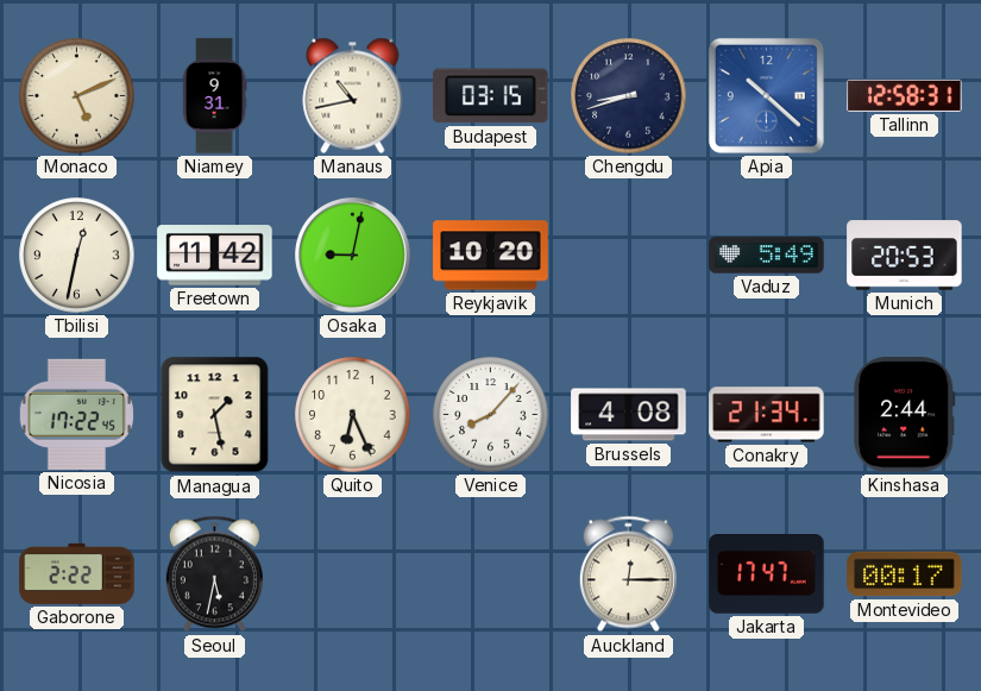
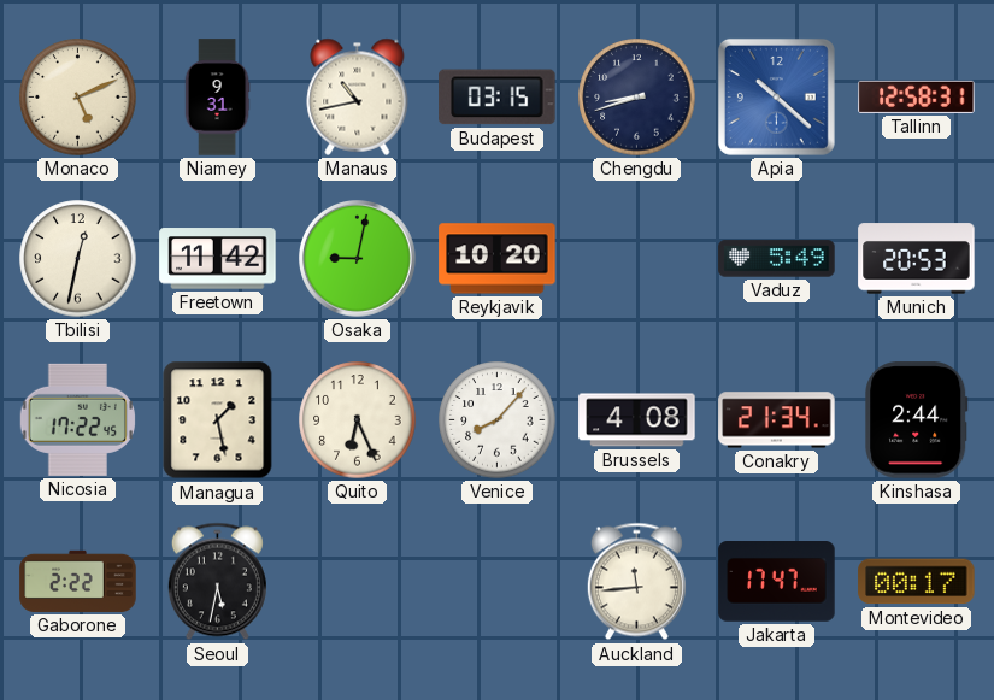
Auckland: 12:15 -> 11:44 (636, 582)
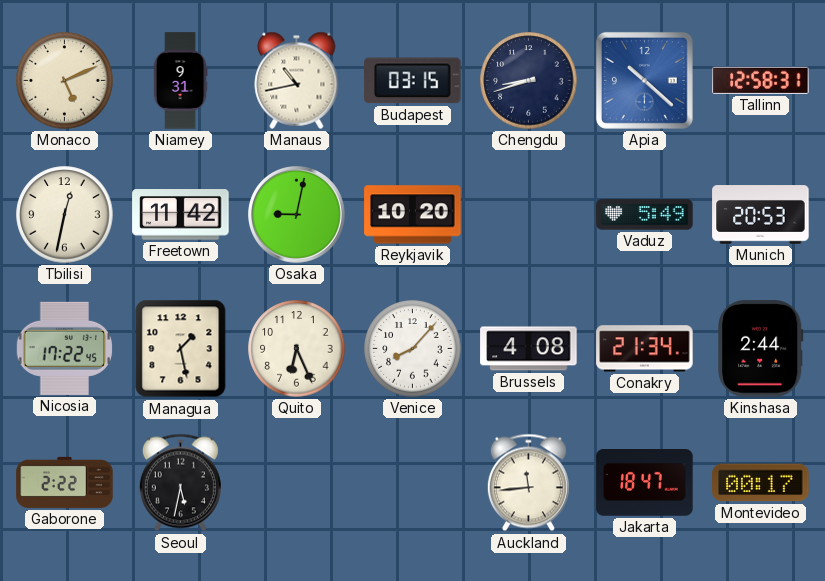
Jakarta: 17:47 -> 18:47 (645, 483)
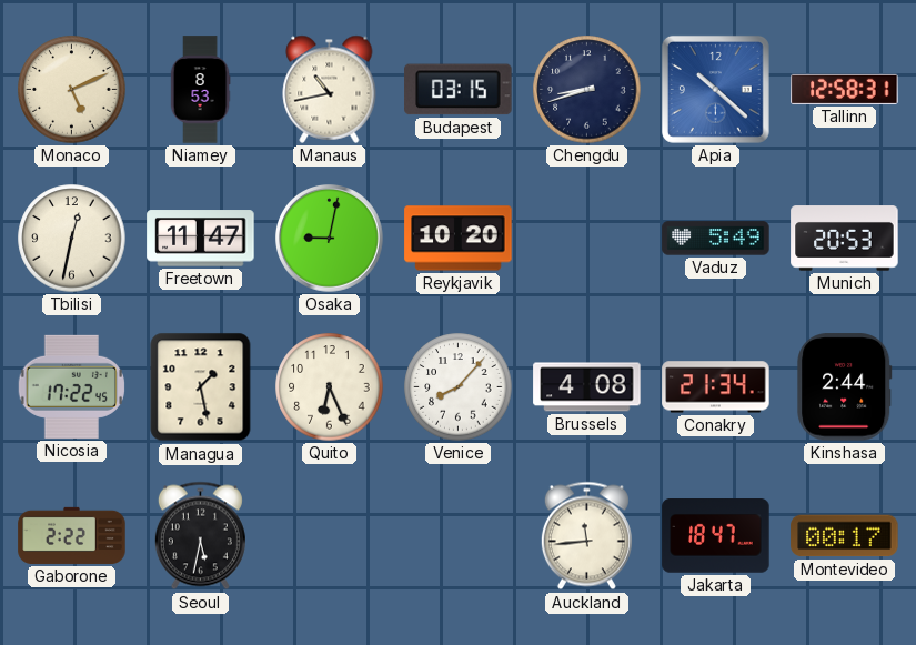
Niamey: 9:31 -> 8:53 (200, 90)
Freetown: 11:42 -> 11:47 (201, 239)
